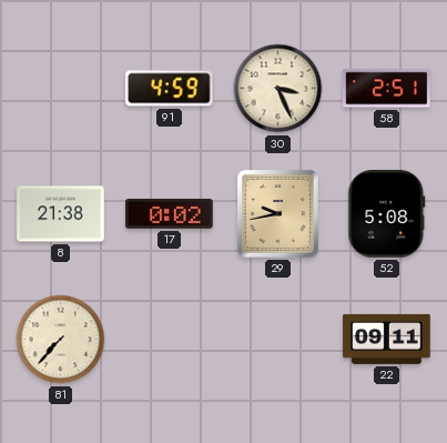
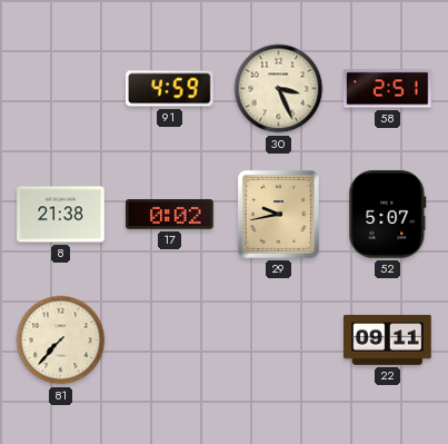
52: 5:08 -> 5:07 (388, 215)
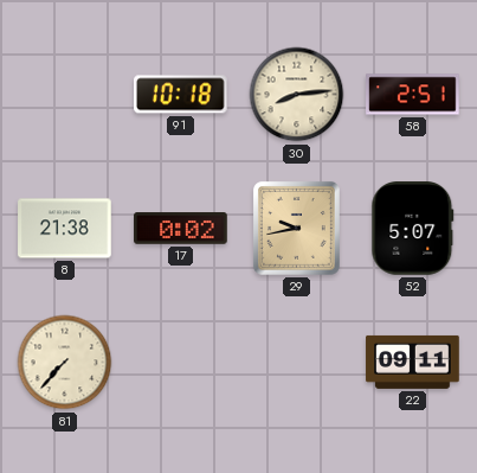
91: 4:59 -> 10:18 (181, 95)
30: 3:26 -> 8:14 (297, 95)
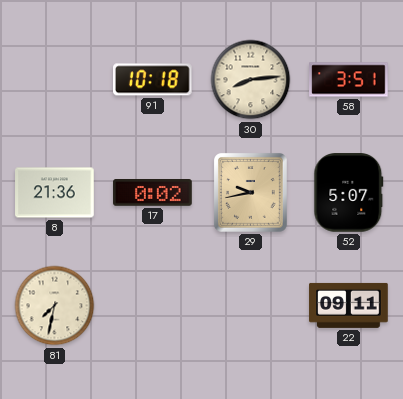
58: 2:51 -> 3:51 (349, 80)
8: 21:38 -> 21:36 (55, 193)
81: 7:37 -> 7:32 (55, 306)
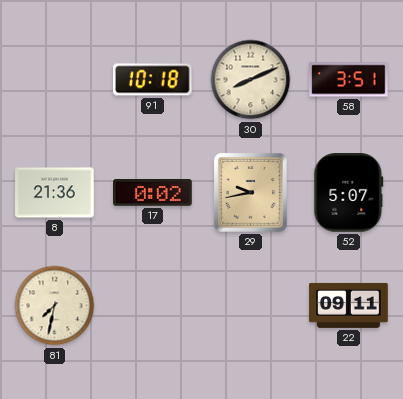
30: 8:14 -> 8:11 (251, 80)
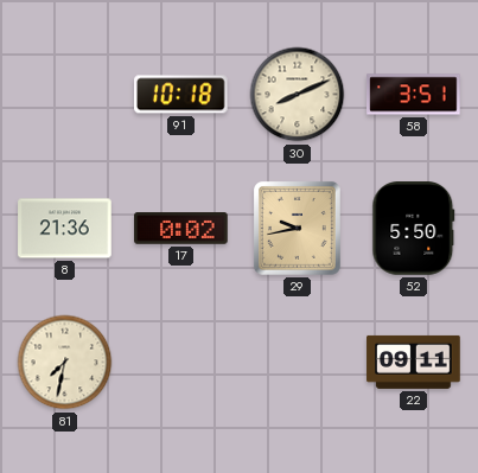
52: 5:07 -> 5:50 (414, 229)
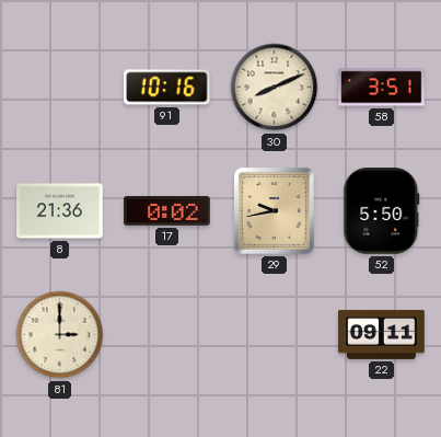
91: 10:18 -> 10:16 (167, 88)
81: 7:32 -> 3:00 (60, 335)
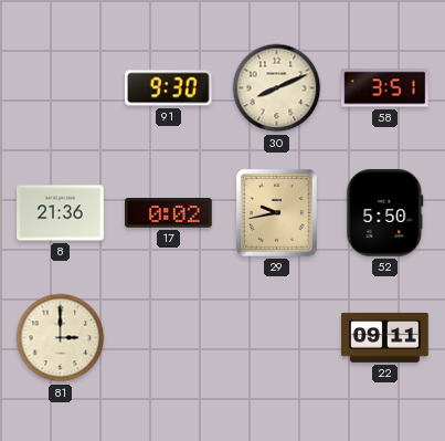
91: 10:16 -> 9:30 (169, 88)
